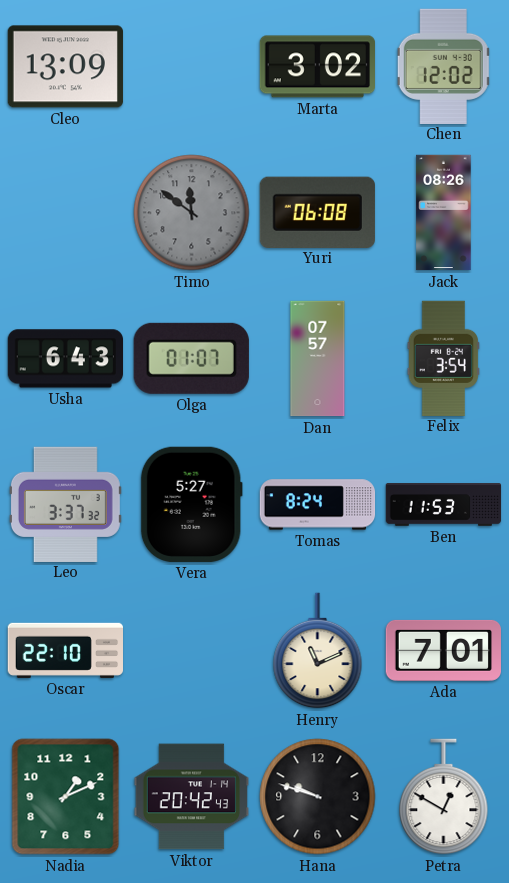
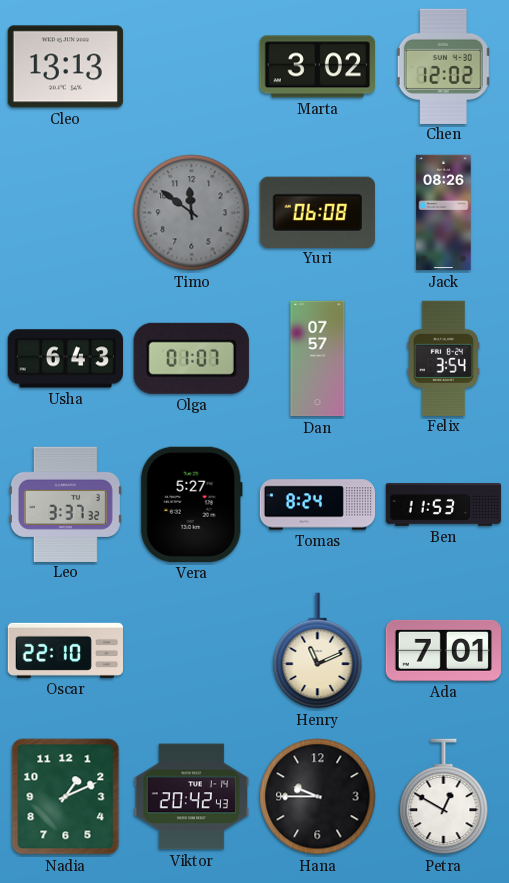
Cleo: 13:09 -> 13:13 (65, 67)
Hana: 9:48 -> 9:45 (318, 797)
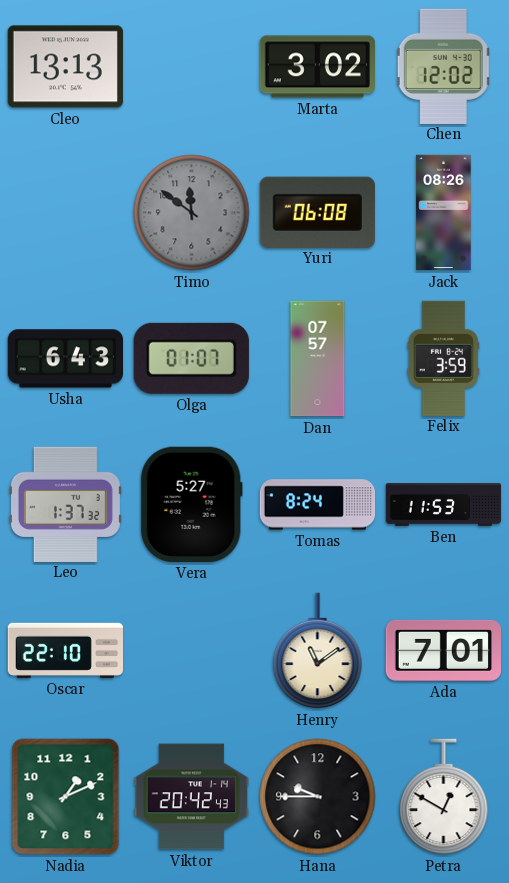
Felix: 3:54 -> 3:59 (443, 358)
Leo: 3:37 -> 1:37 (65, 504)
Henry: 11:11 -> 11:09 (318, 651)
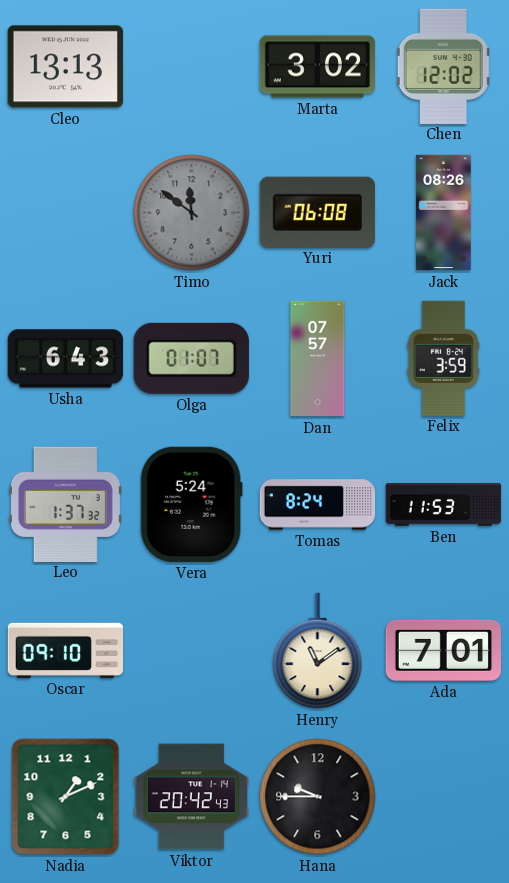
Vera: 5:27 -> 5:24 (191, 504)
Oscar: 22:10 -> 09:10 (65, 650)
Petra: 12:50 -> none (444, 797)
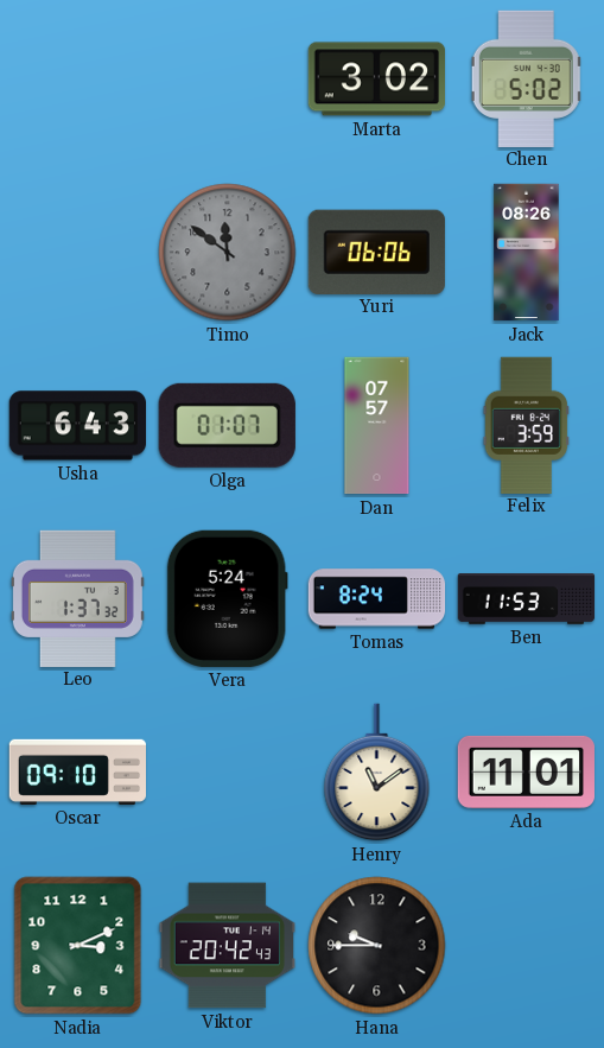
Cleo: 13:13 -> none (65, 67)
Chen: 12:02 -> 5:02 (527, 78)
Yuri: 06:08 -> 06:06 (376, 252)
Ada: 7:01 -> 11:01 (527, 771)
Nadia: 1:11 -> 3:11 (78, 946)
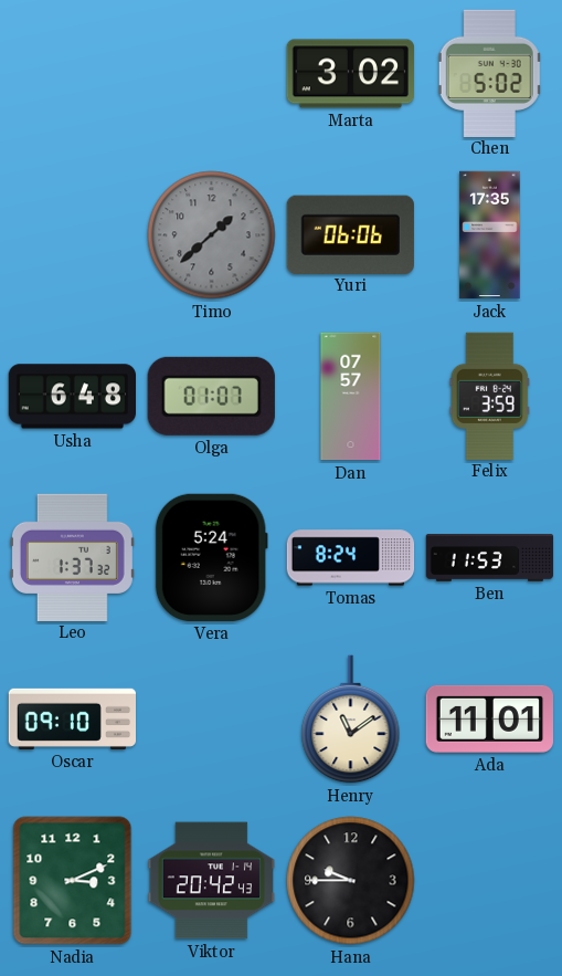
Timo: 11:51 -> 1:38 (212, 235)
Jack: 08:26 -> 17:35 (490, 235)
Usha: 6:43 -> 6:48 (72, 397)
